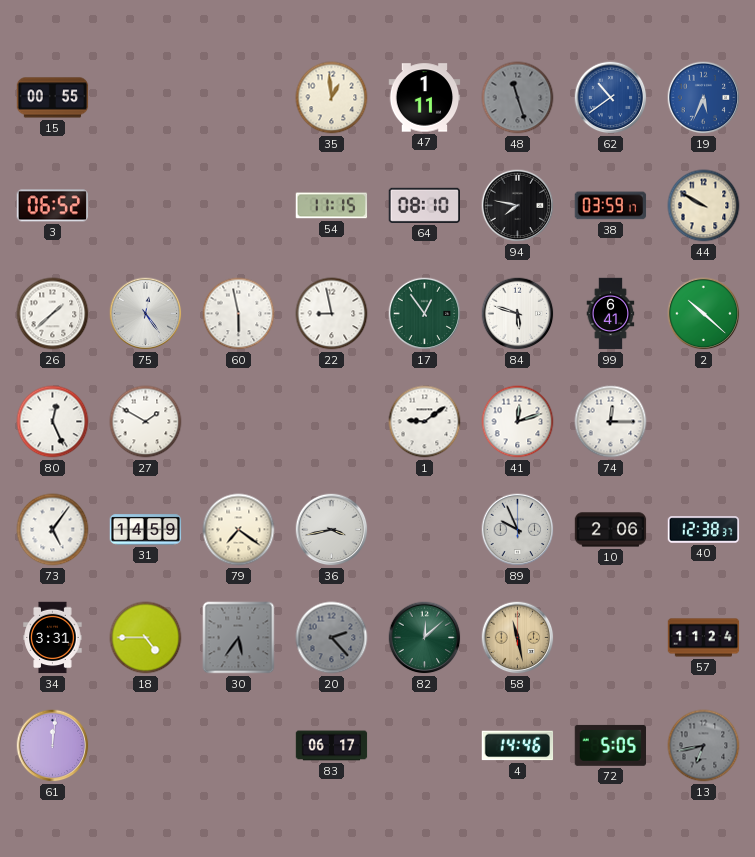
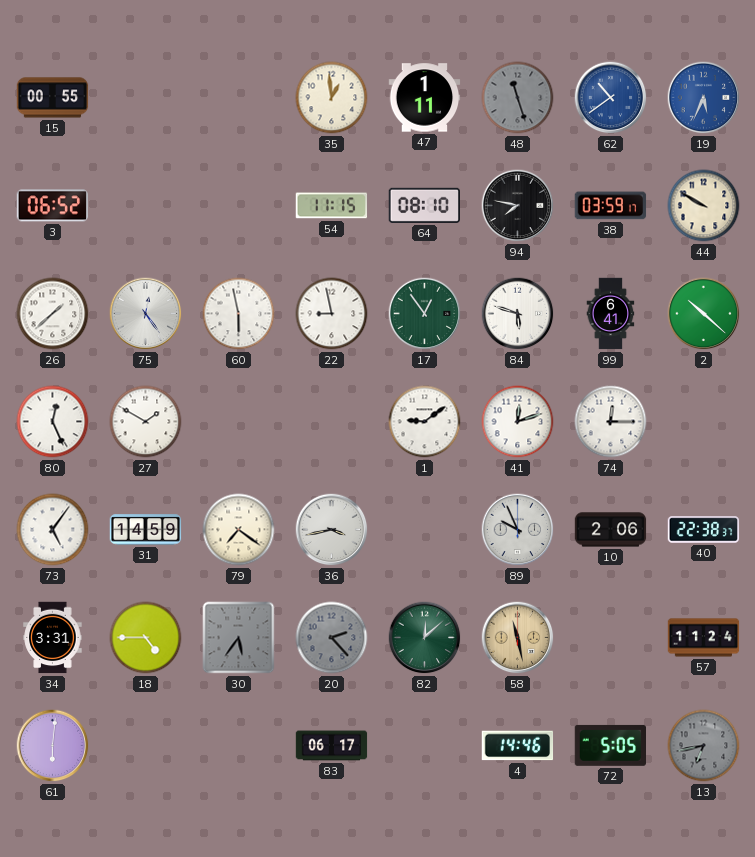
40: 12:38 -> 22:38 (704, 530)
61: 12:01 -> 6:01 (53, 746)
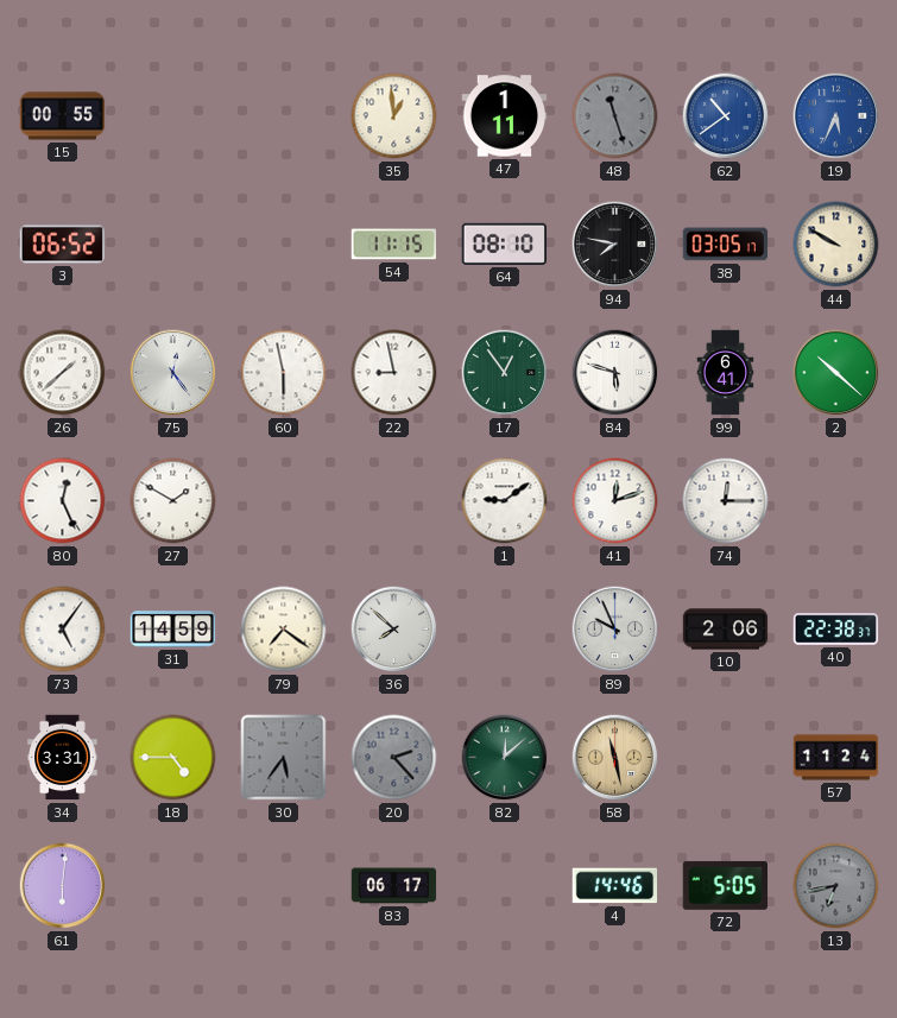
38: 03:59 -> 03:05 (726, 245)
36: 3:43 -> 7:52 (394, 630)
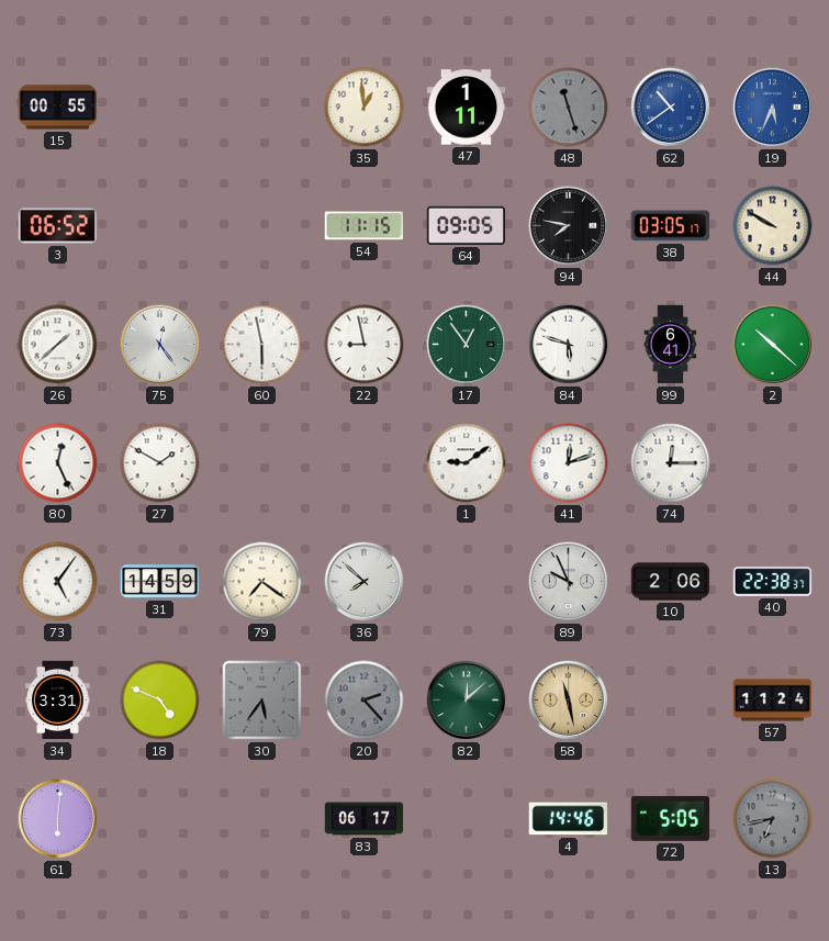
64: 08:10 -> 09:05 (466, 225)
18: 4:45 -> 4:49 (160, 701)
